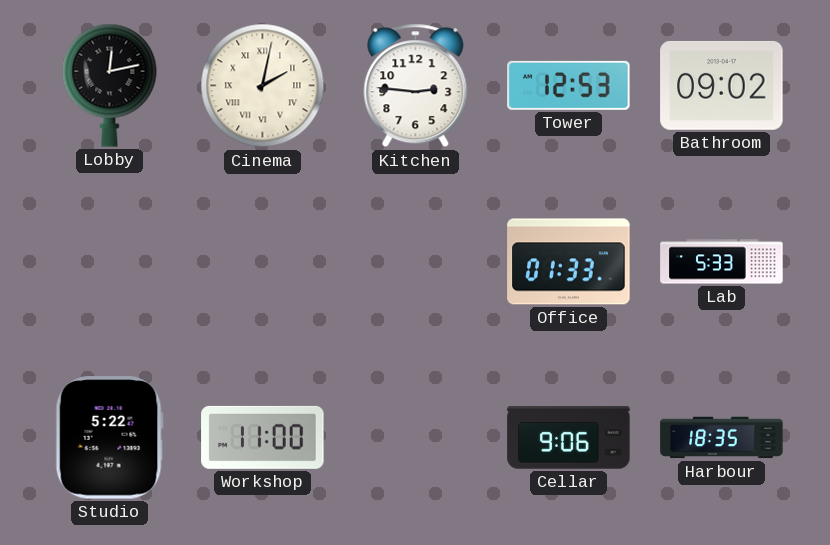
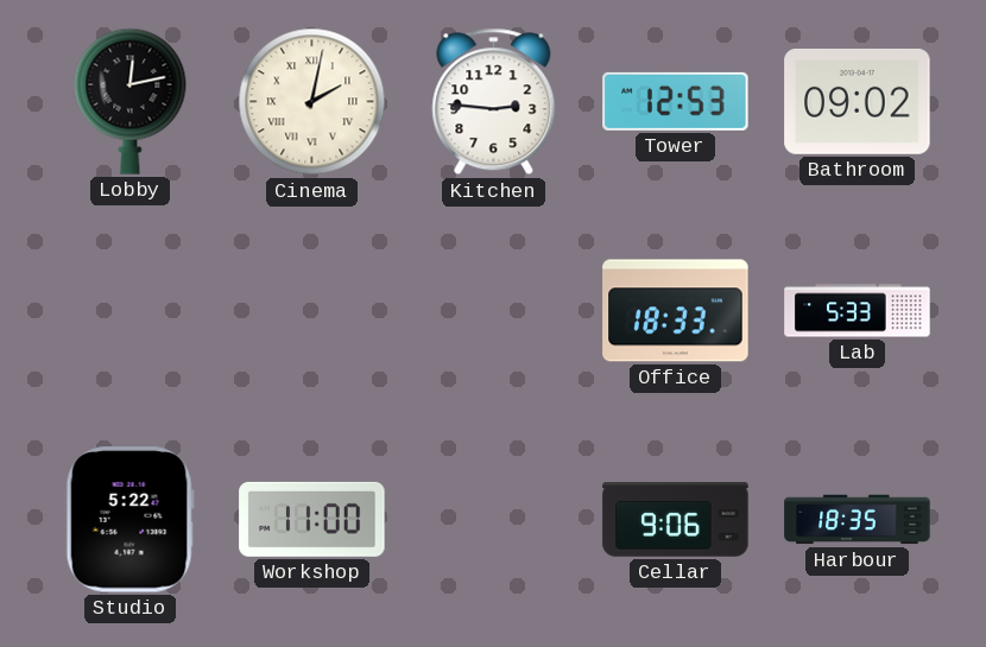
Office: 01:33 -> 18:33 (676, 311)
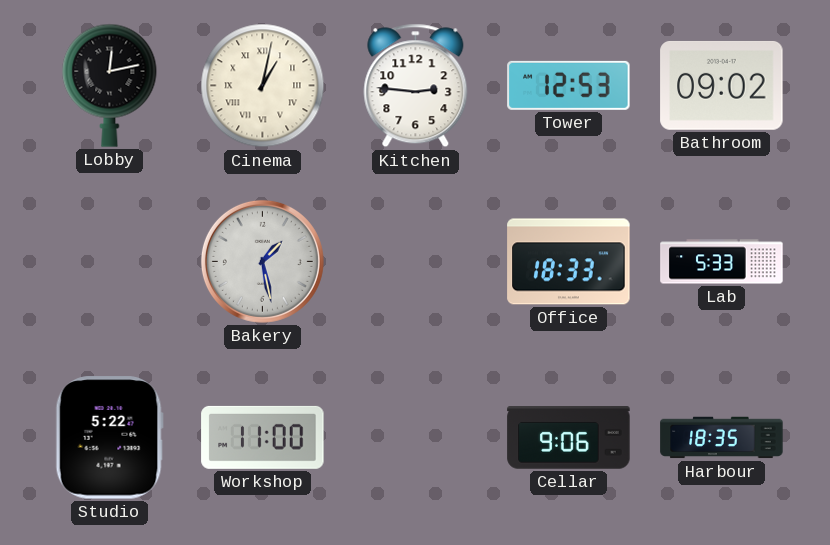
Cinema: 2:02 -> 1:02 (263, 86)
Bakery: none -> 1:28 (262, 261)
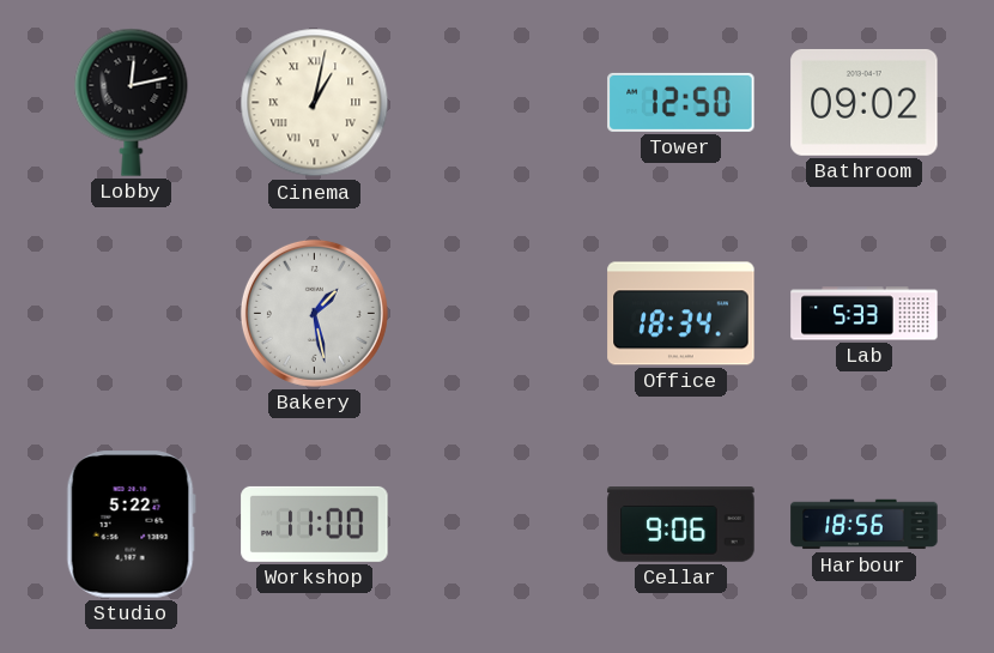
Kitchen: 2:46 -> none (416, 86)
Tower: 12:53 -> 12:50 (681, 102)
Office: 18:33 -> 18:34 (681, 314)
Harbour: 18:35 -> 18:56 (865, 525)
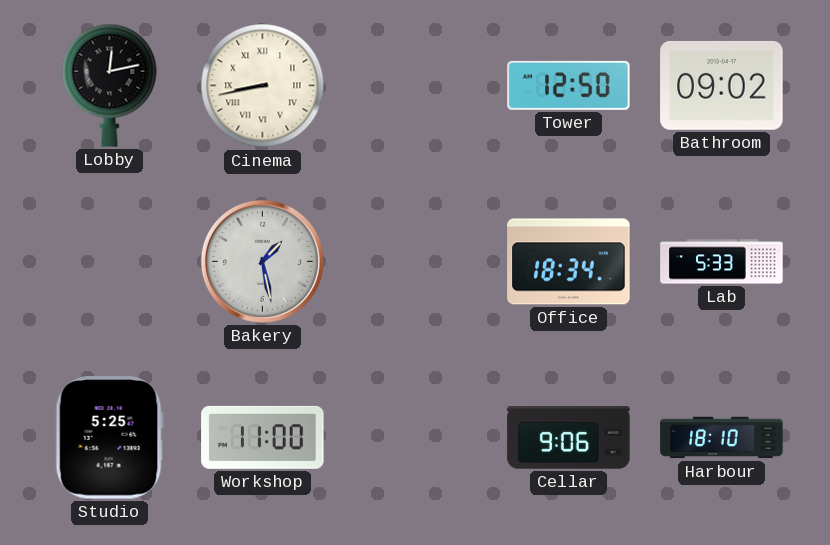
Cinema: 1:02 -> 8:43 (263, 86)
Studio: 5:22 -> 5:25 (109, 438)
Harbour: 18:56 -> 18:10 (722, 438)
